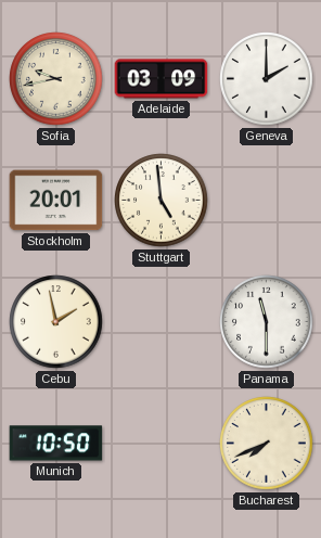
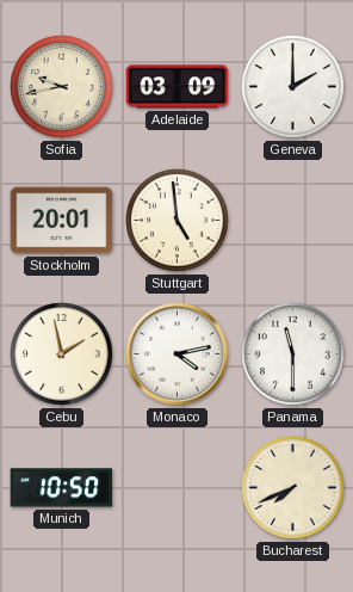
Monaco: none -> 4:13 (178, 354)
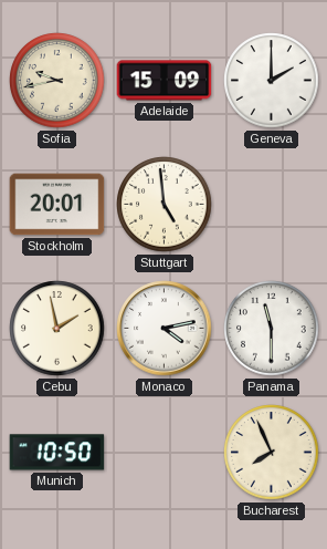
Adelaide: 03:09 -> 15:09 (165, 81)
Bucharest: 7:41 -> 7:56 (272, 453)
